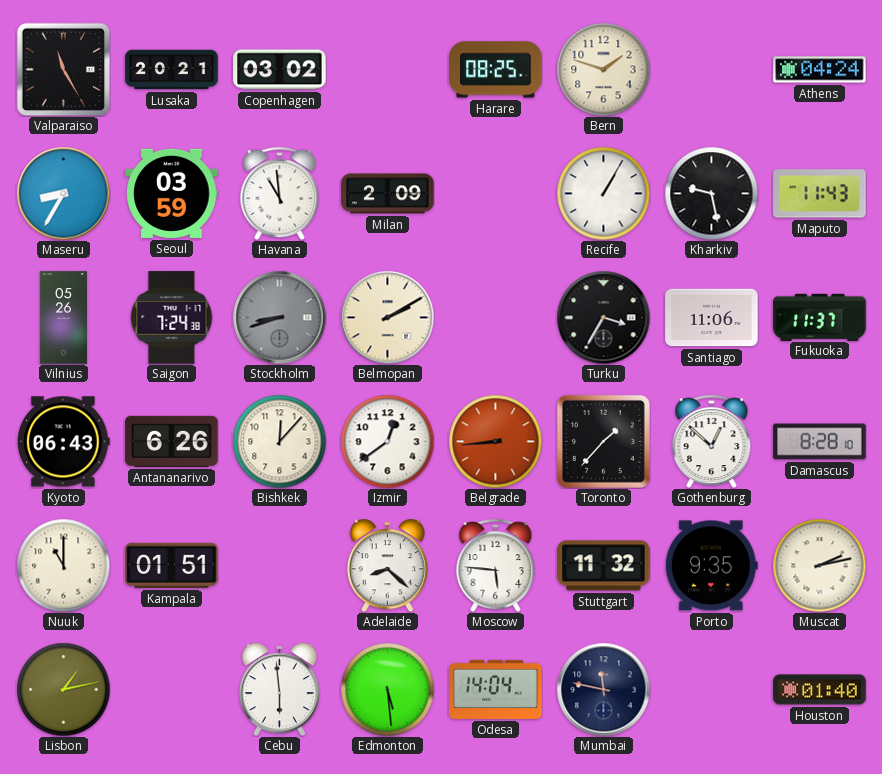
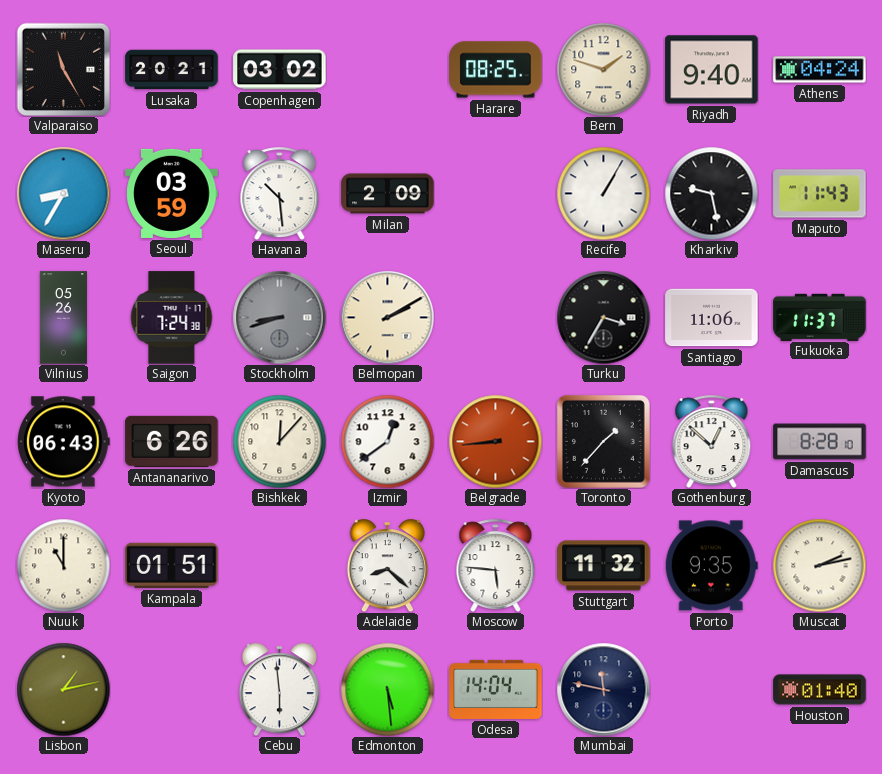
Riyadh: none -> 9:40 (712, 70)
Havana: 10:59 -> 10:29 (280, 193)
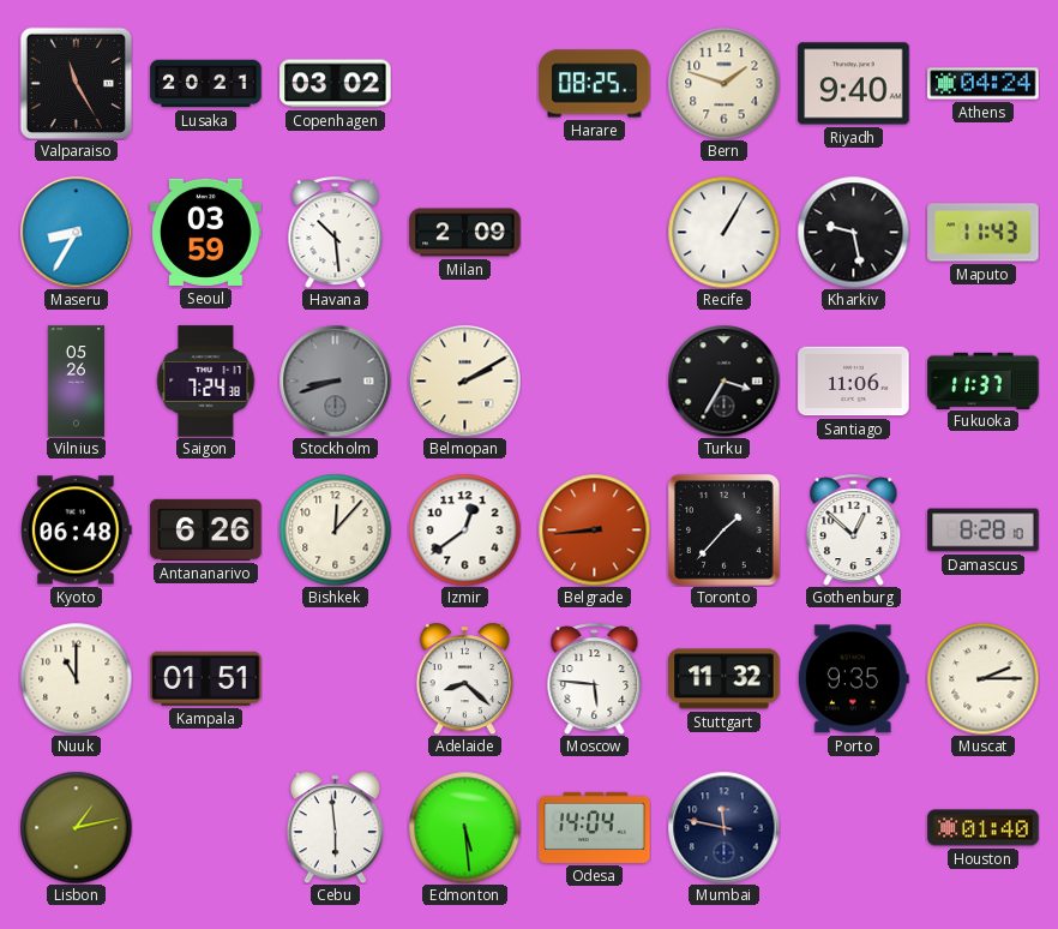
Kyoto: 06:43 -> 06:48 (77, 531)
Muscat: 2:13 -> 2:15 (982, 678)
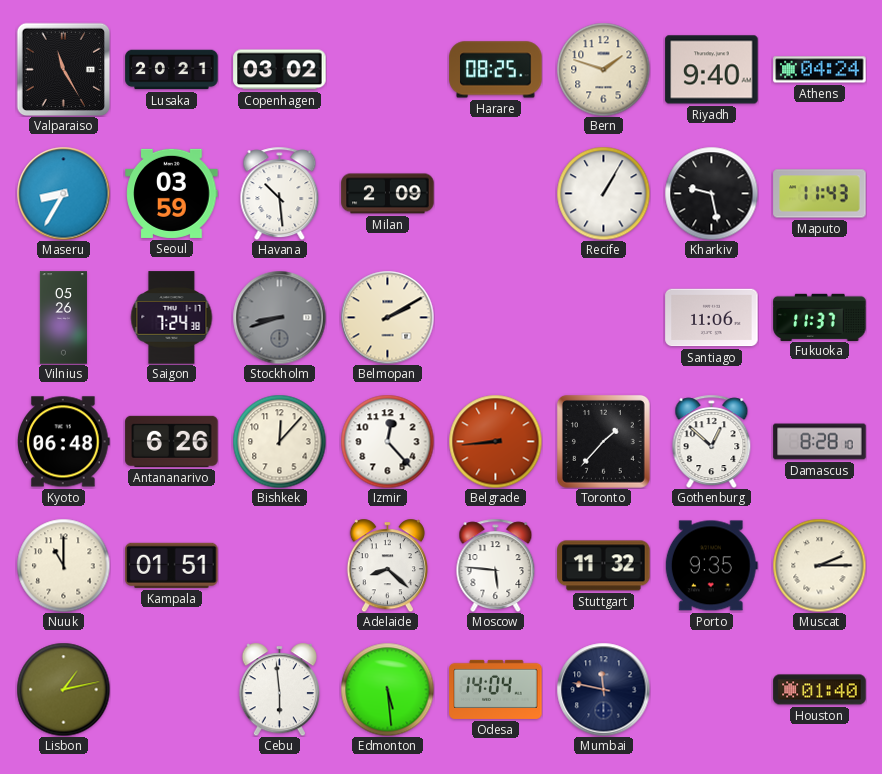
Turku: 3:35 -> none (723, 380)
Izmir: 12:39 -> 12:23 (387, 441)
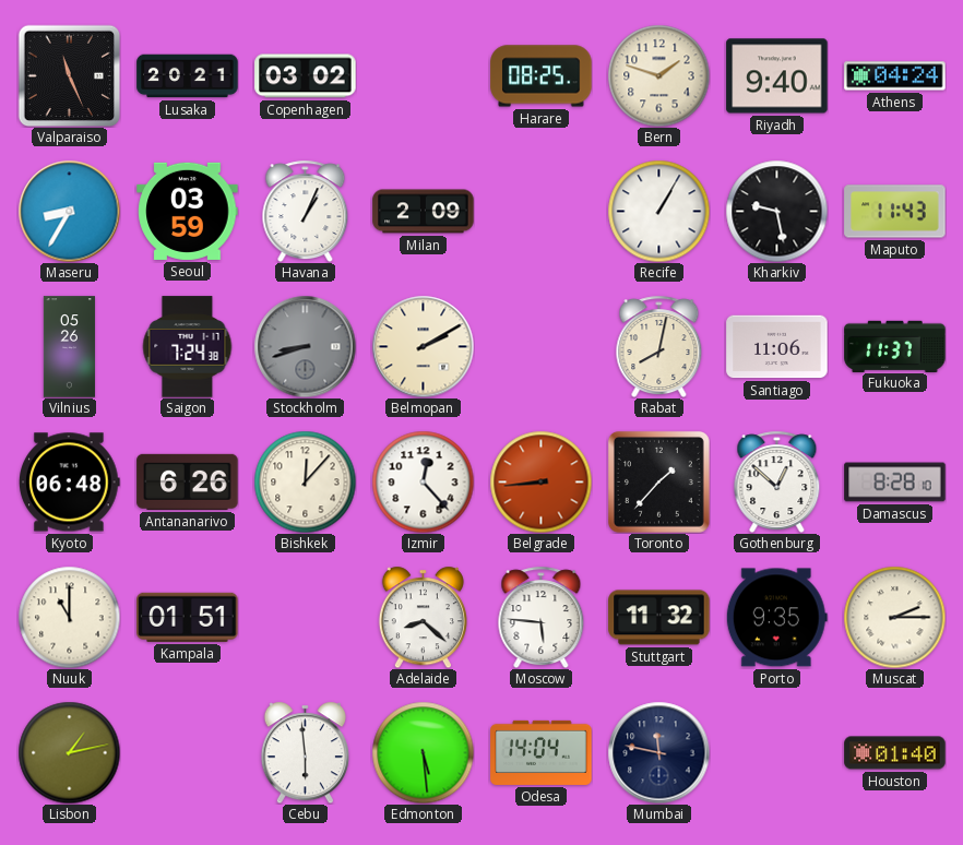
Valparaiso: 11:25 -> 11:26 (69, 75)
Havana: 10:29 -> 1:04 (306, 211)
Rabat: none -> 8:02 (659, 346)
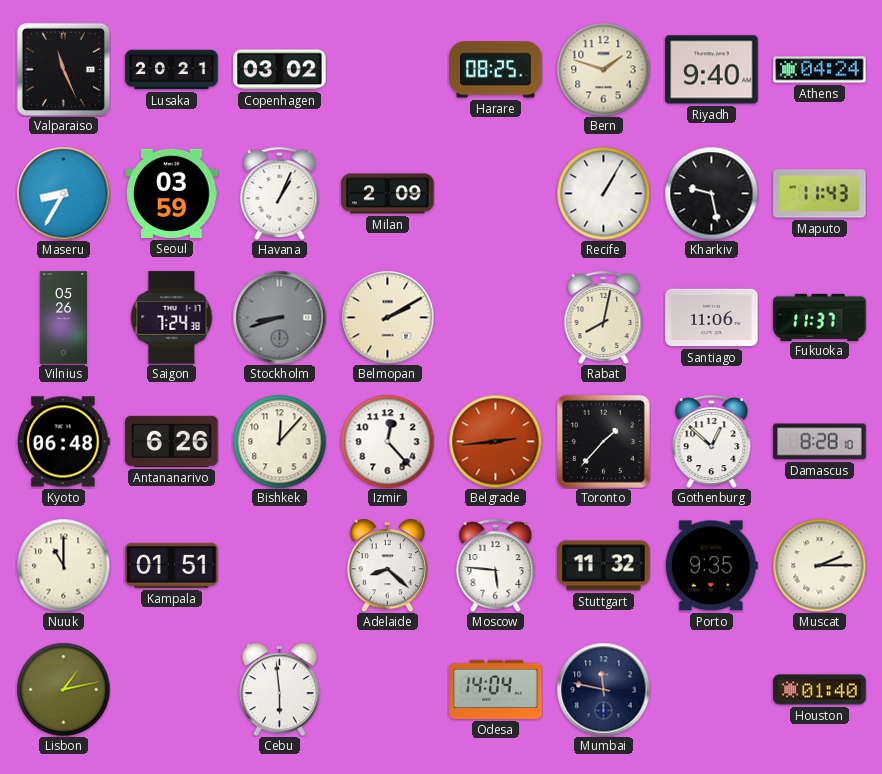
Belgrade: 8:44 -> 2:44 (495, 441)
Edmonton: 5:29 -> none (423, 752)
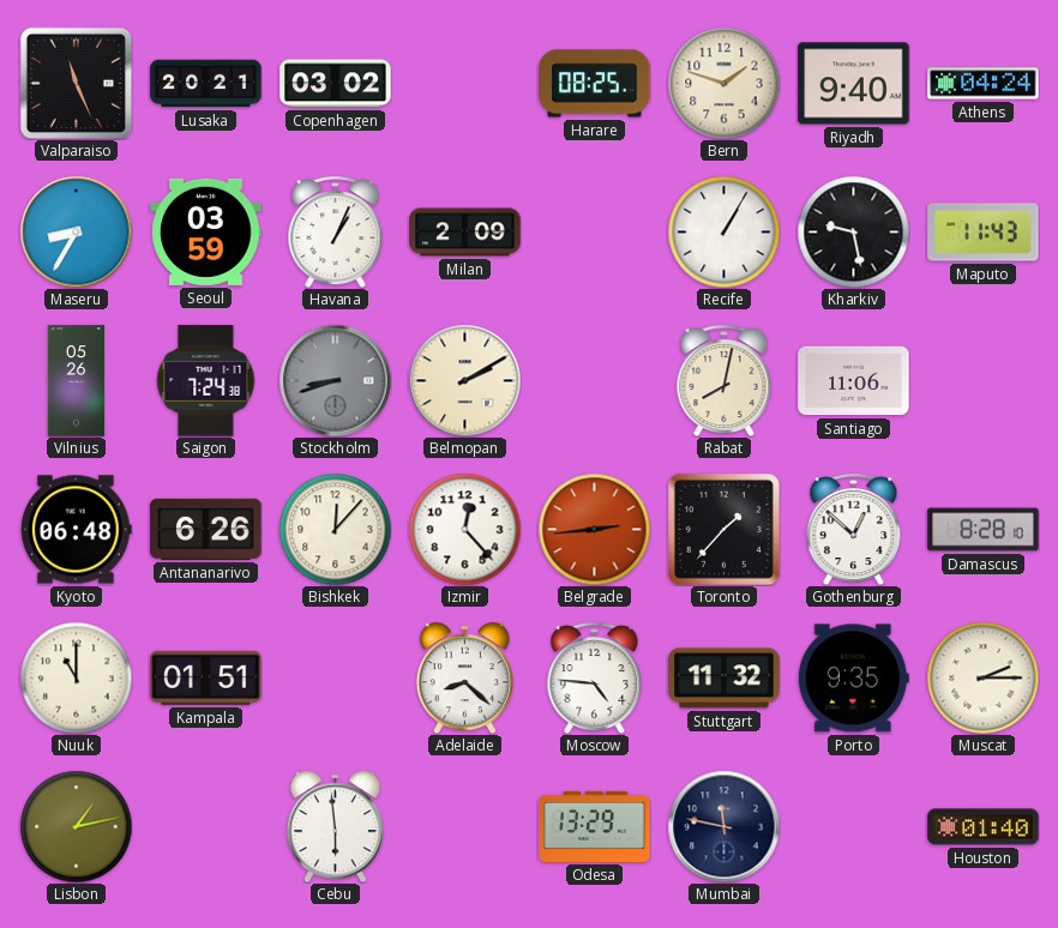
Fukuoka: 11:37 -> none (820, 317)
Moscow: 5:46 -> 4:46 (595, 677)
Odesa: 14:04 -> 13:29 (595, 826)
